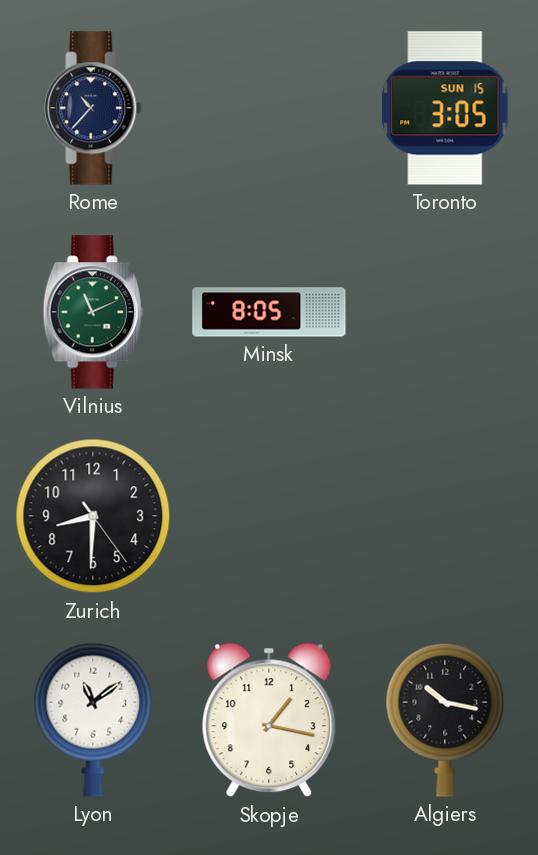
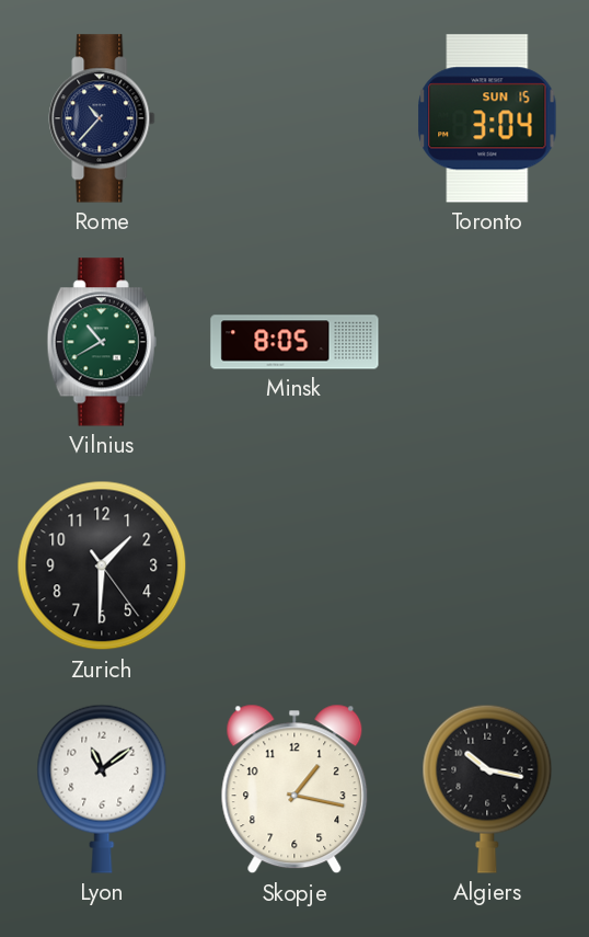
Toronto: 3:05 -> 3:04 (487, 118)
Vilnius: 11:11 -> 10:40 (102, 342)
Zurich: 8:30 -> 1:30 (102, 565)
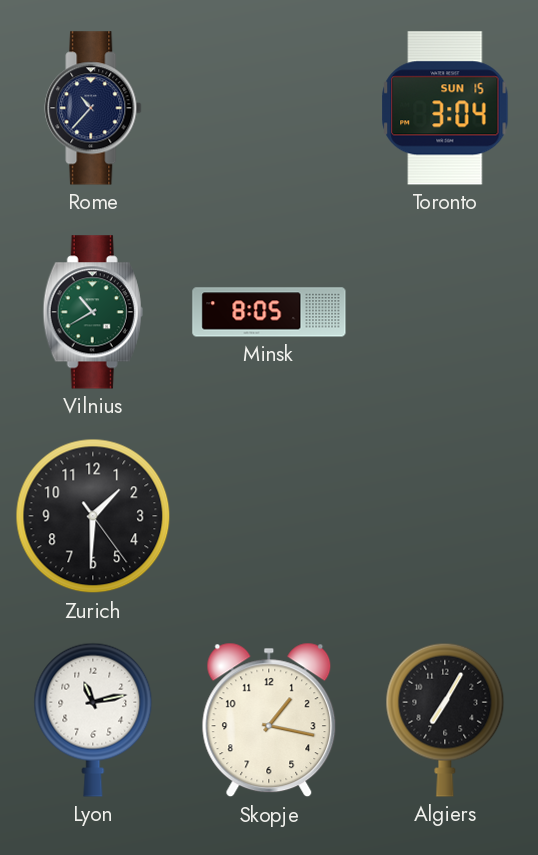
Lyon: 11:09 -> 11:13 (93, 720)
Algiers: 10:17 -> 7:05 (445, 720)
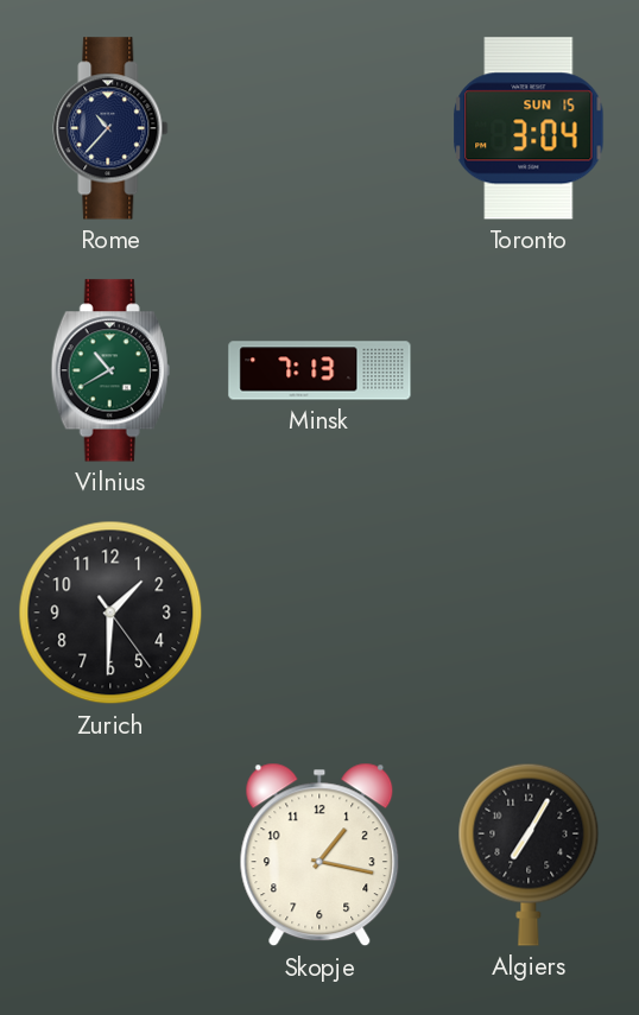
Minsk: 8:05 -> 7:13 (319, 370)
Lyon: 11:13 -> none (93, 720)
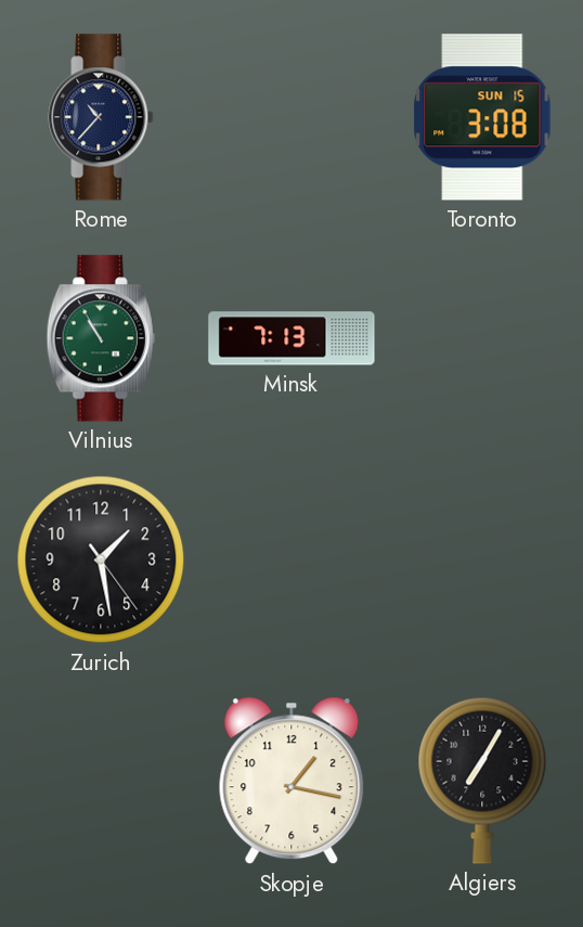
Toronto: 3:04 -> 3:08 (482, 117)
Vilnius: 10:40 -> 10:55 (101, 338)
Zurich: 1:30 -> 1:28 (101, 559)
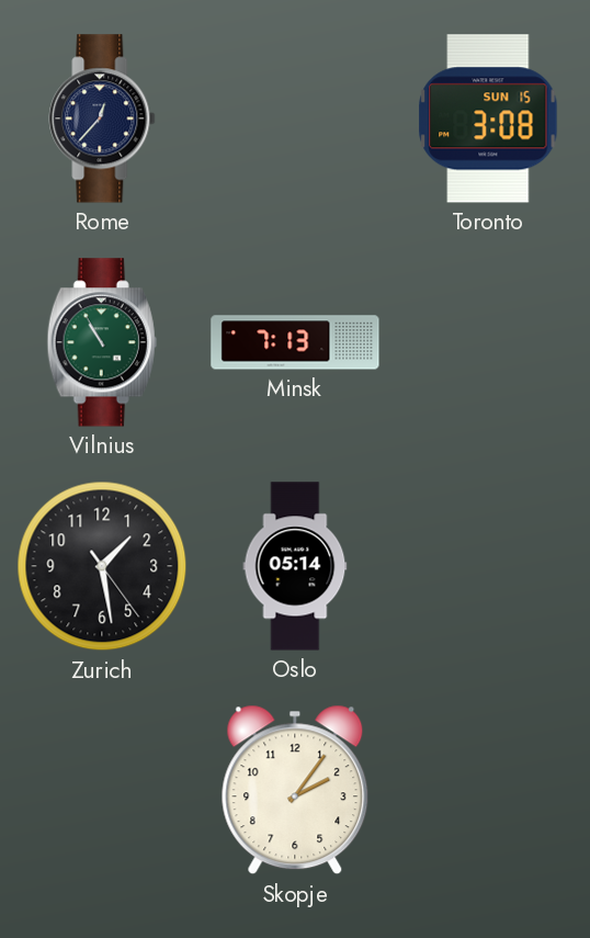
Rome: 10:37 -> 12:37 (102, 118)
Oslo: none -> 05:14 (295, 566)
Skopje: 1:17 -> 2:06 (295, 790)
Algiers: 7:05 -> none (482, 781)
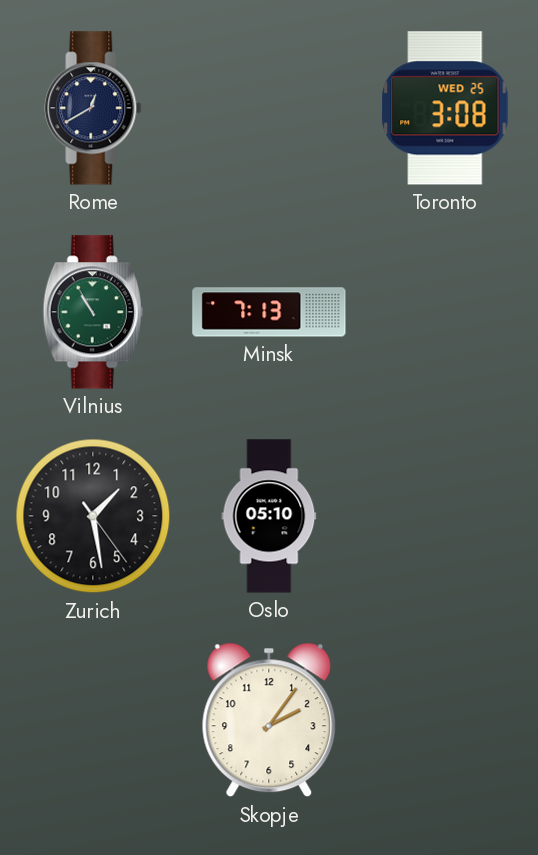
Rome: 12:37 -> 12:40 (93, 108)
Toronto date: SUN 15 -> WED 25 (445, 108)
Oslo: 05:14 -> 05:10 (269, 516)
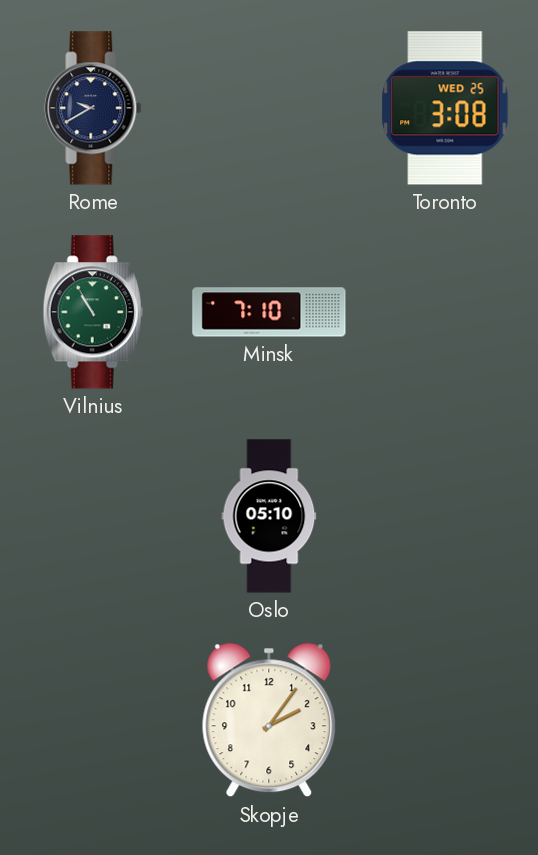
Rome: 12:40 -> 9:40 (93, 108)
Minsk: 7:13 -> 7:10 (269, 312)
Zurich: 1:28 -> none (93, 516)
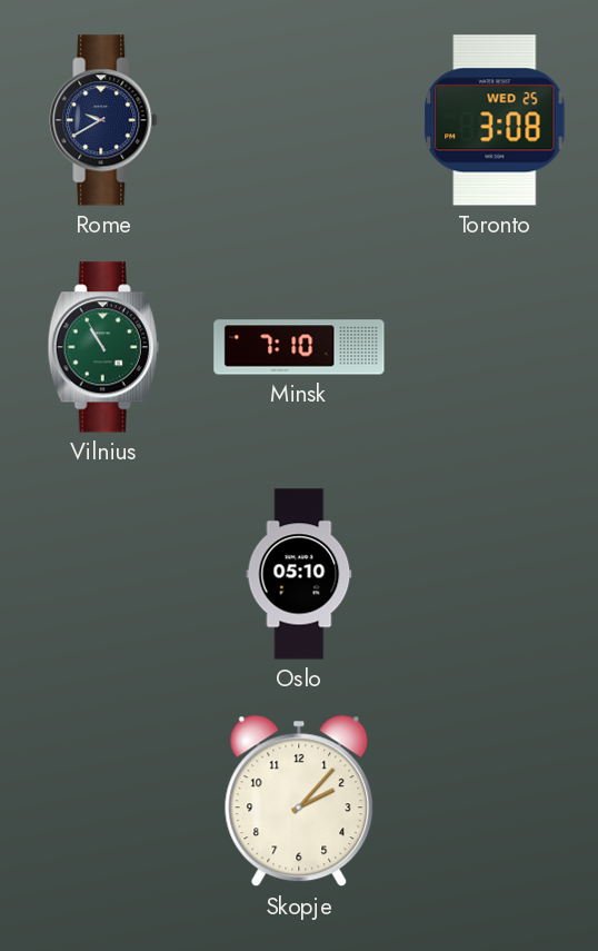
Skopje: 2:06 -> 2:07 (299, 801)
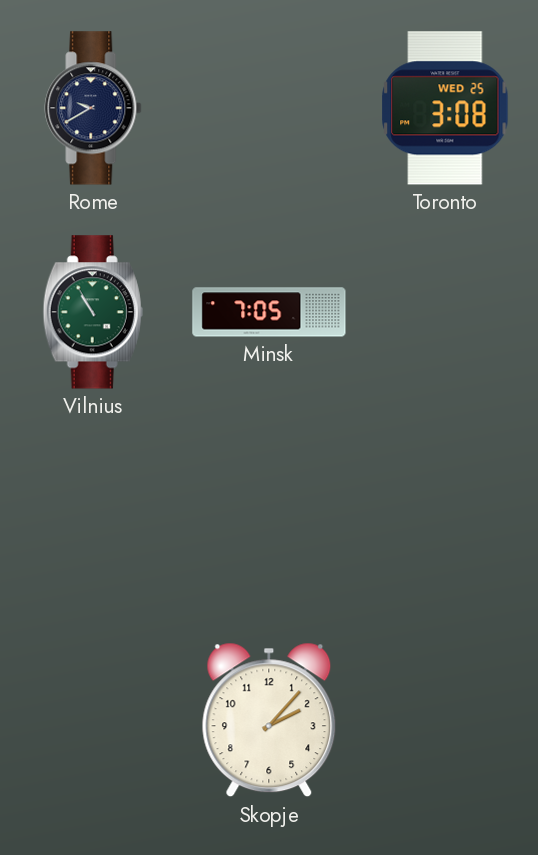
Minsk: 7:10 -> 7:05 (269, 312)
Oslo: 05:10 -> none (299, 574)
